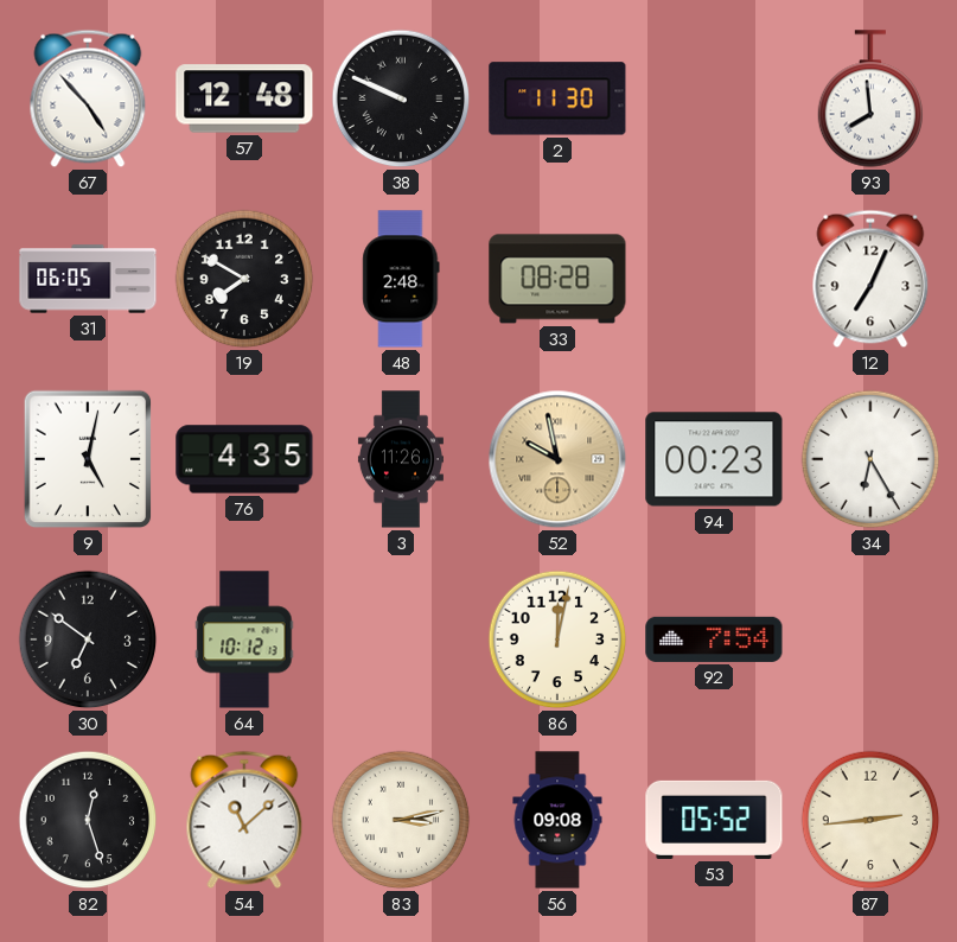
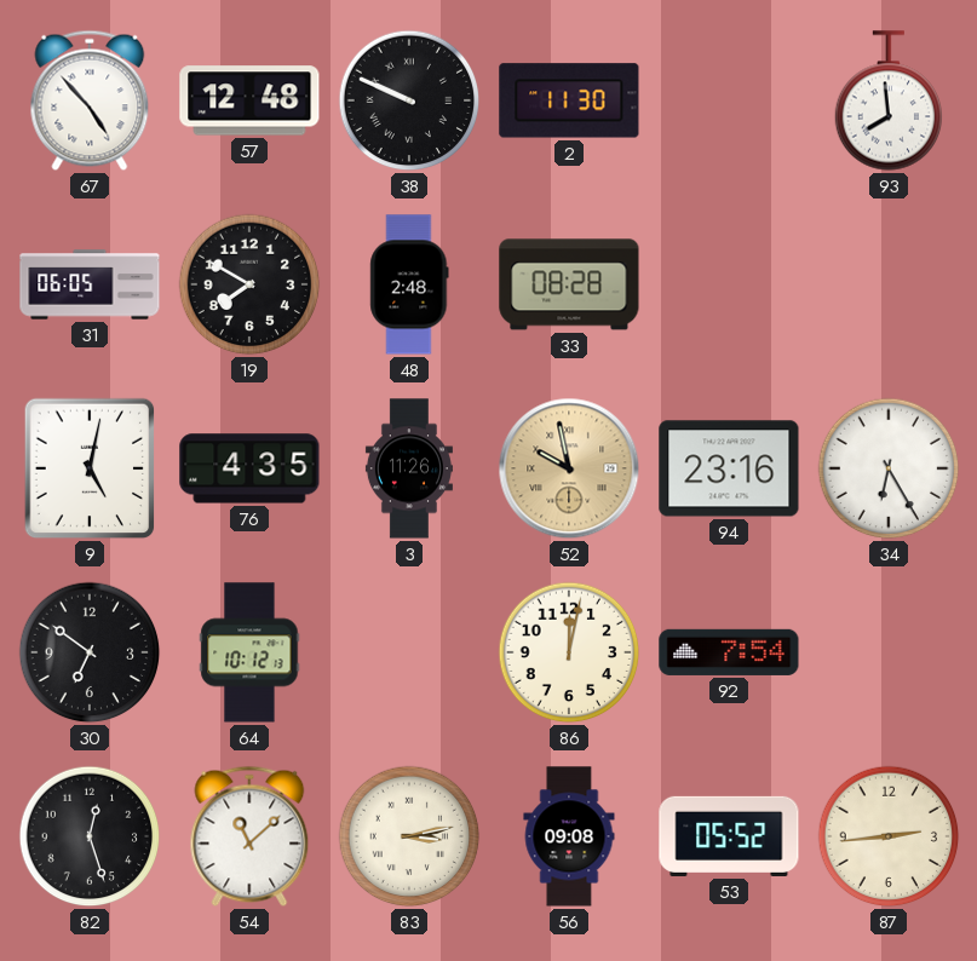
12: 7:04 -> none (870, 279)
94: 00:23 -> 23:16 (729, 468)
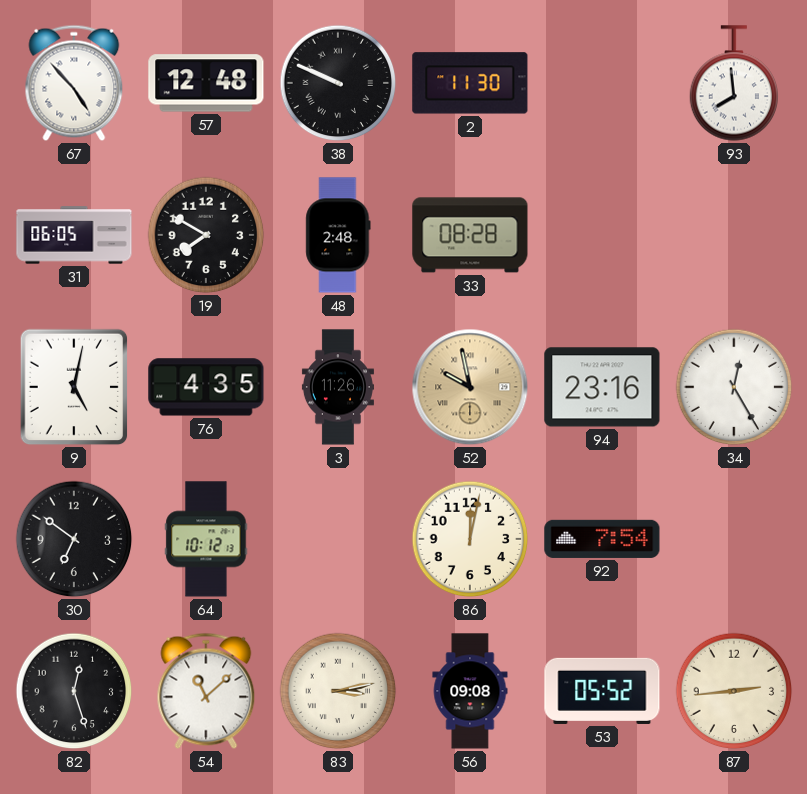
34: 6:25 -> 12:25 (734, 387)
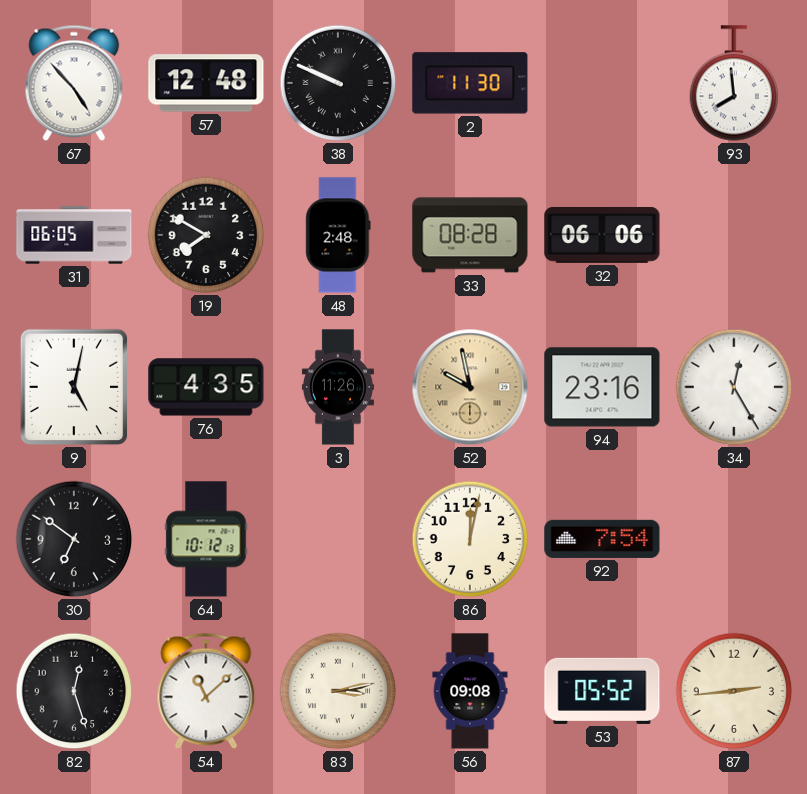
32: none -> 06:06 (602, 235)
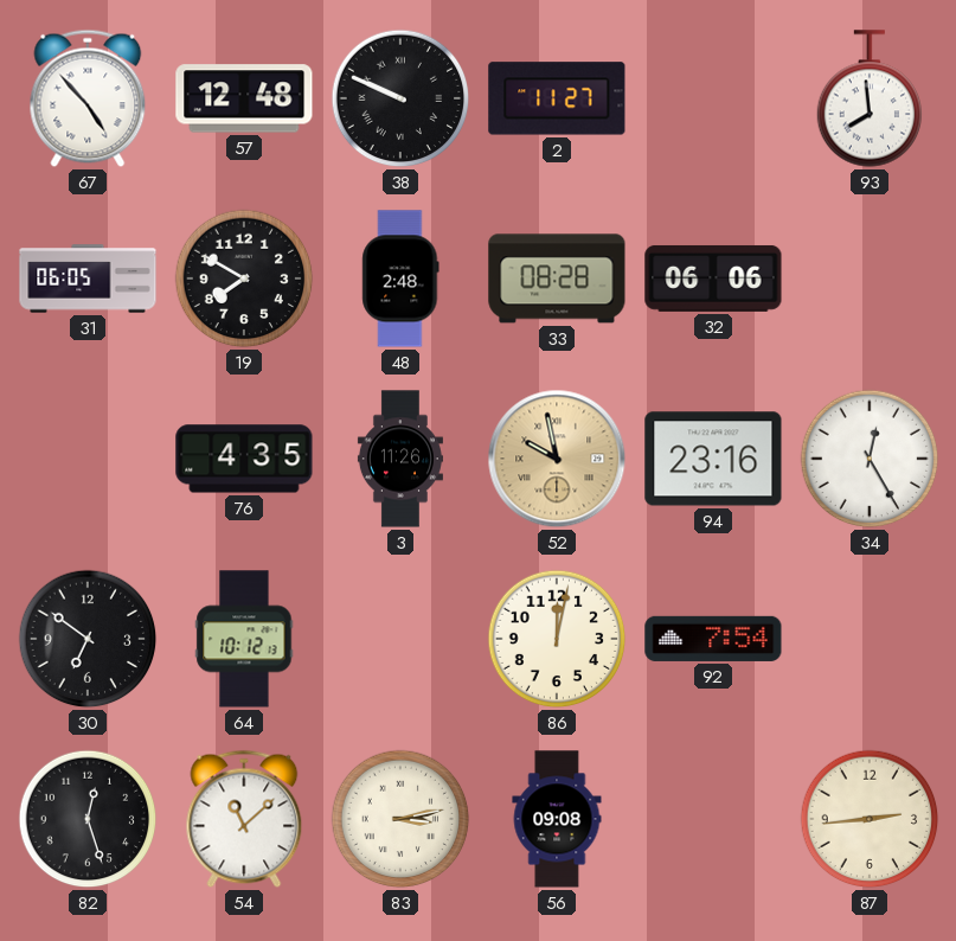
2: 11:30 -> 11:27 (557, 98)
9: 5:02 -> none (74, 387)
53: 05:52 -> none (602, 691)
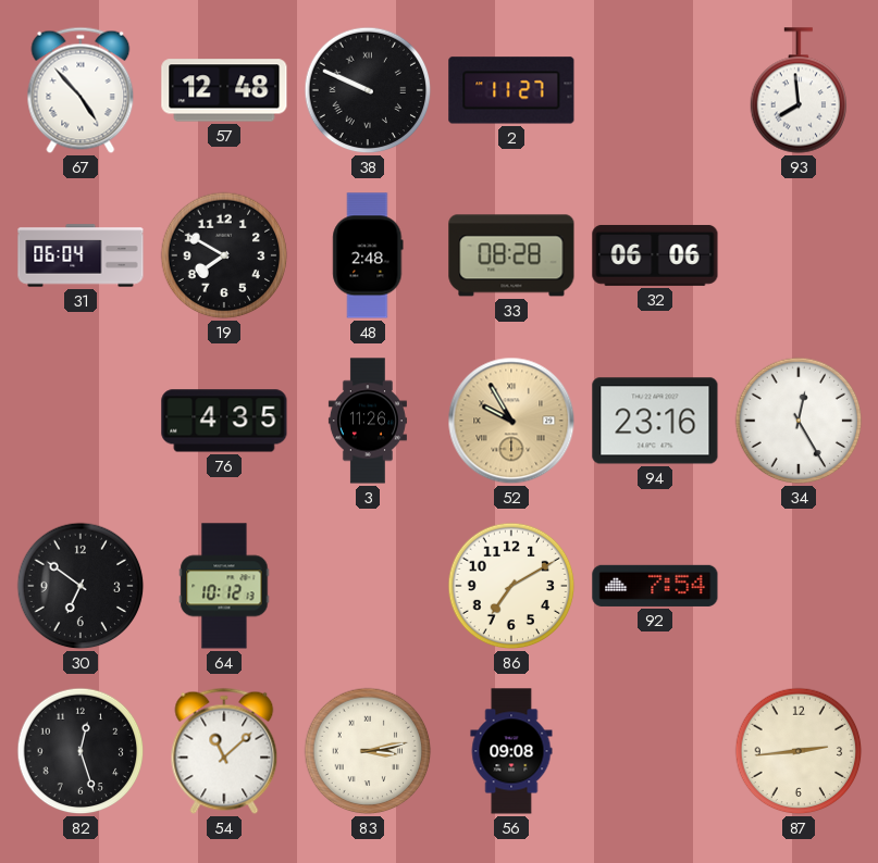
31: 06:05 -> 06:04 (81, 255)
52: 9:58 -> 9:55 (511, 421)
86: 12:02 -> 7:10 (511, 586)
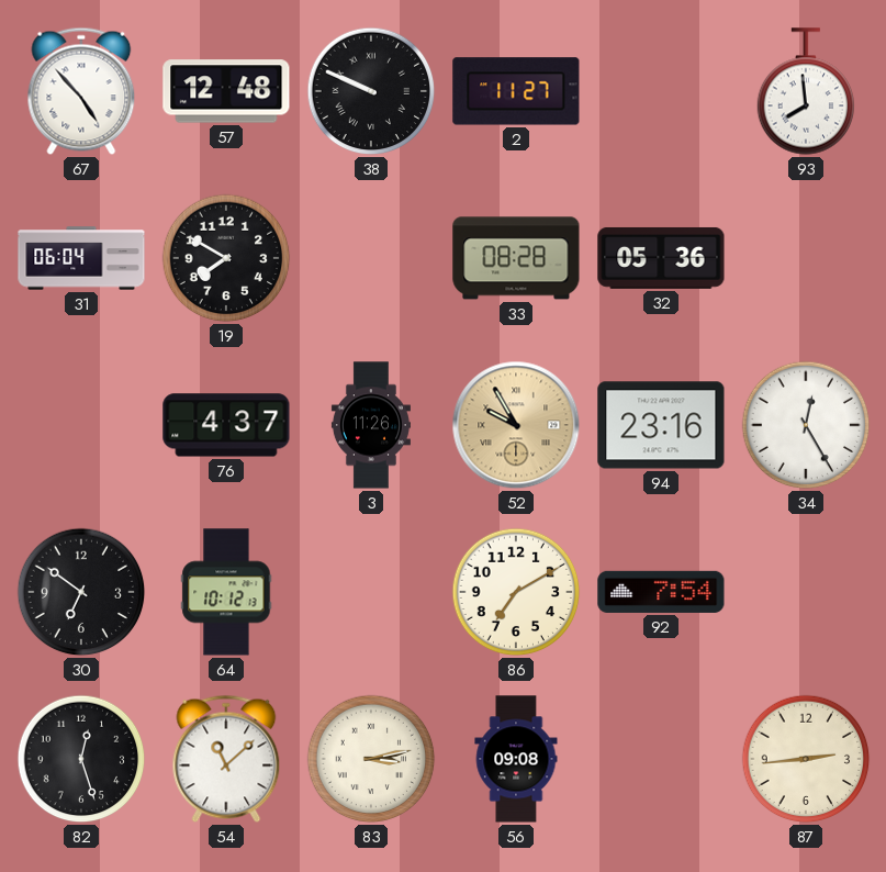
48: 2:48 -> none (368, 255)
32: 06:06 -> 05:36 (661, 258)
76: 4:35 -> 4:37 (226, 425)
